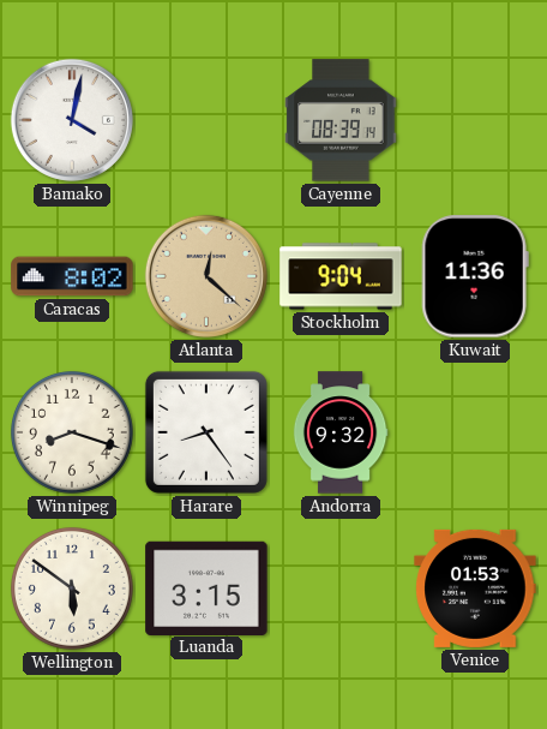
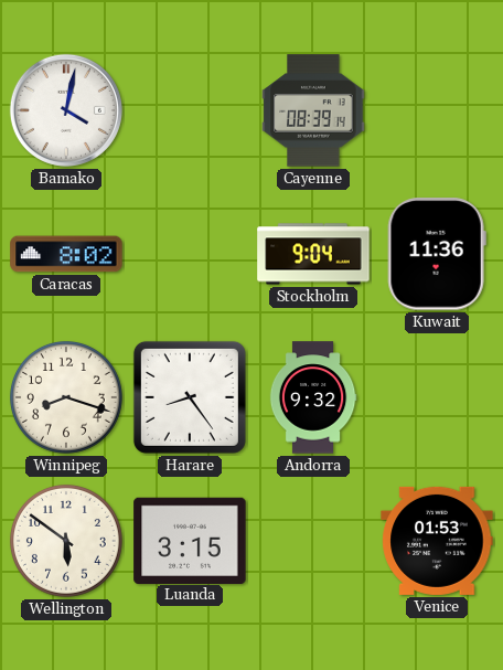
Atlanta: 12:22 -> none (206, 276)
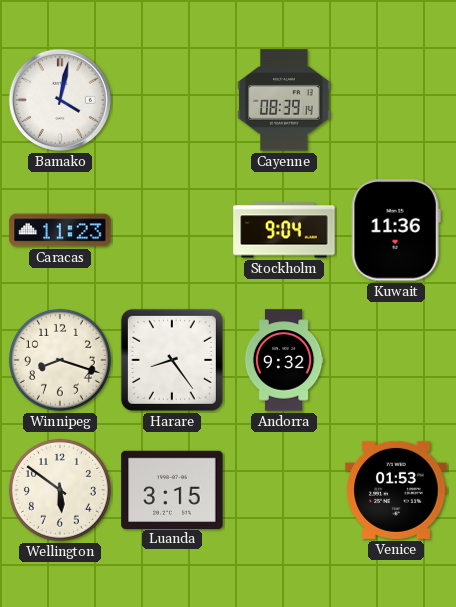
Caracas: 8:02 -> 11:23 (60, 230)
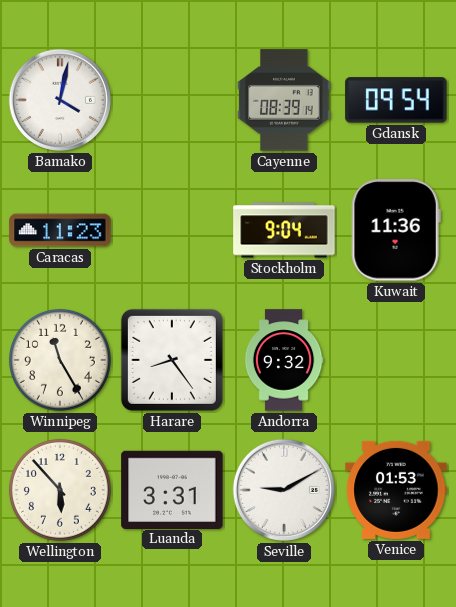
Gdansk: none -> 09:54 (396, 100)
Winnipeg: 8:18 -> 11:25 (60, 360)
Wellington: 5:51 -> 5:53 (60, 490)
Luanda: 3:15 -> 3:31 (172, 489)
Seville: none -> 9:10 (284, 490)
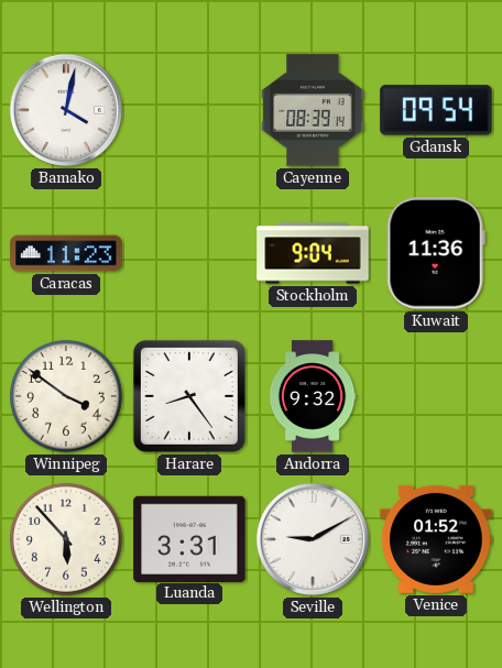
Winnipeg: 11:25 -> 3:51 (66, 396)
Venice: 01:53 -> 01:52 (436, 539)
